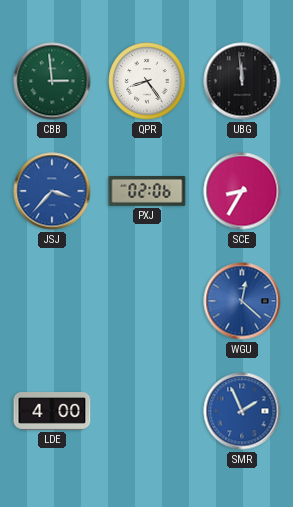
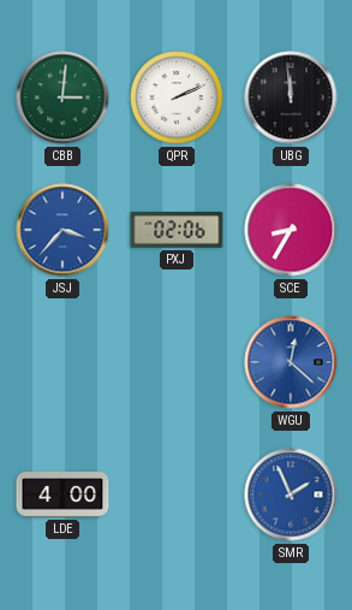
CBB: 2:59 -> 3:01 (62, 97)
QPR: 8:24 -> 2:11 (177, 97)
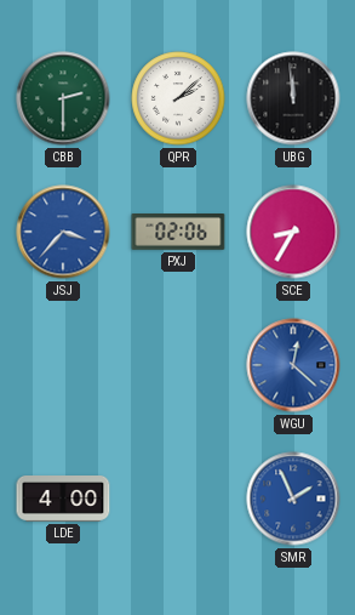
CBB: 3:01 -> 2:30 (63, 98)
QPR: 2:11 -> 2:08 (178, 98)
